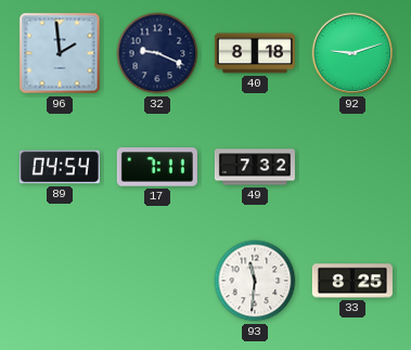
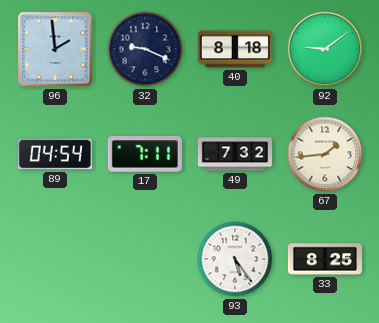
92: 9:12 -> 9:09 (325, 49)
67: none -> 1:44 (325, 154)
93: 11:31 -> 5:24 (235, 259)
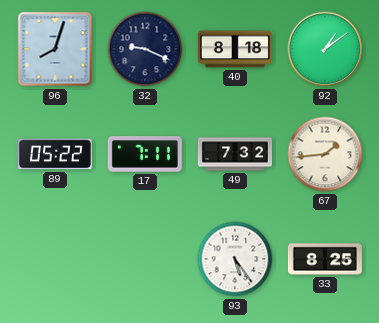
96: 1:59 -> 8:03 (55, 49)
92: 9:09 -> 1:09 (325, 49)
89: 04:54 -> 05:22 (55, 154)
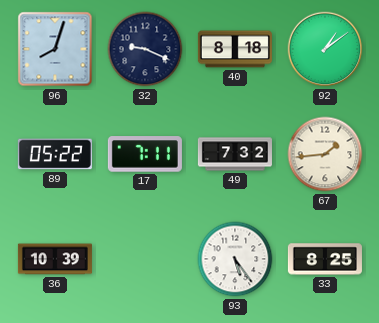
36: none -> 10:39 (55, 259)
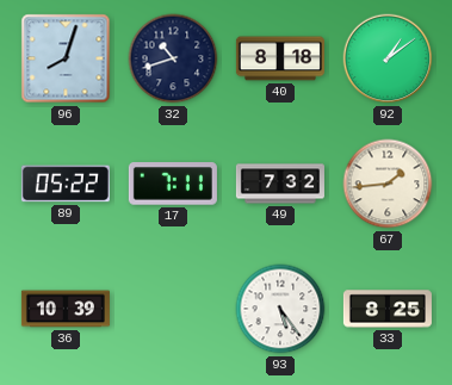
32: 9:19 -> 10:42 (173, 58)
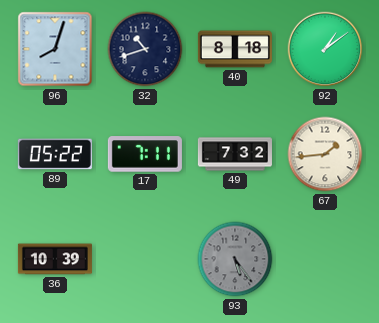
93 dial: white -> grey (235, 259)
33: 8:25 -> none (388, 309)
